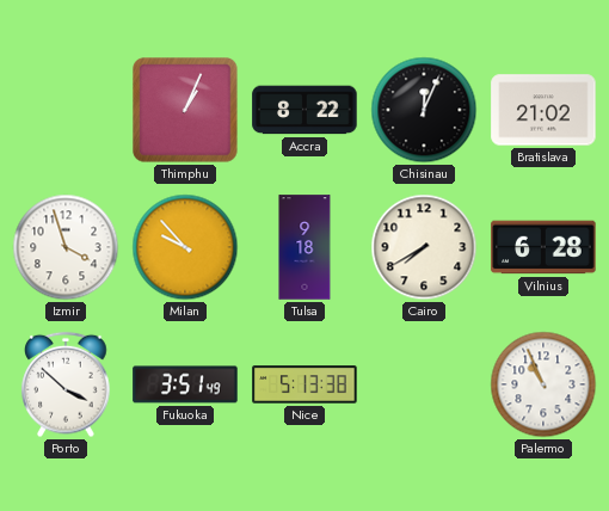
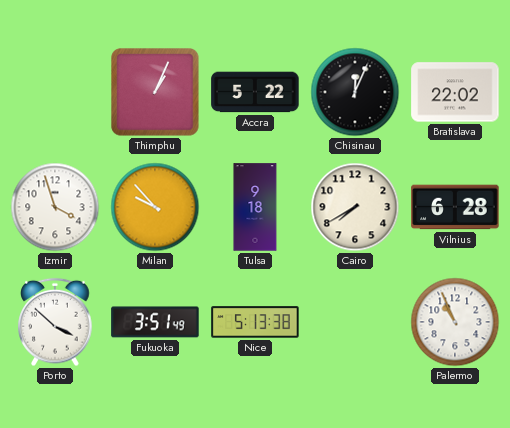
Accra: 8:22 -> 5:22 (255, 92)
Bratislava: 21:02 -> 22:02 (455, 92)
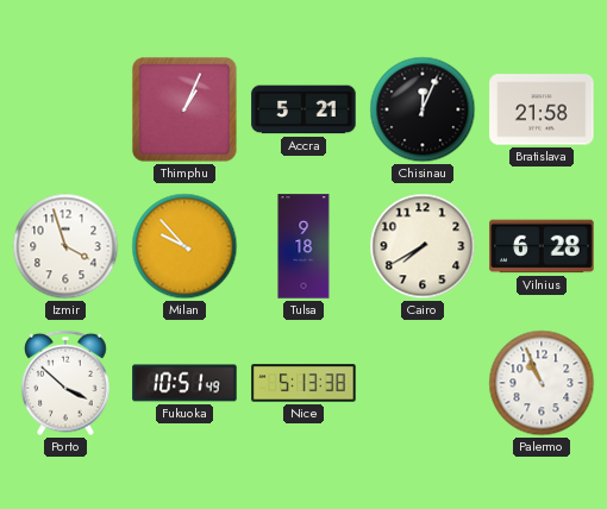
Accra: 5:22 -> 5:21 (303, 109)
Bratislava: 22:02 -> 21:58 (542, 109)
Fukuoka: 3:51 -> 10:51 (184, 383)
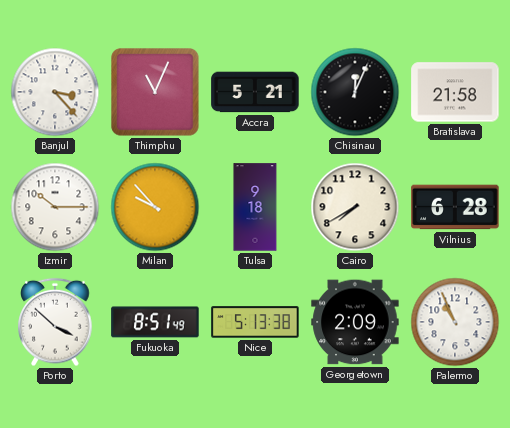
Banjul: none -> 3:23 (55, 92)
Thimphu: 1:04 -> 11:04 (155, 92)
Izmir: 3:57 -> 10:15 (55, 207)
Fukuoka: 10:51 -> 8:51 (155, 322)
Georgetown: none -> 2:09 (355, 322)
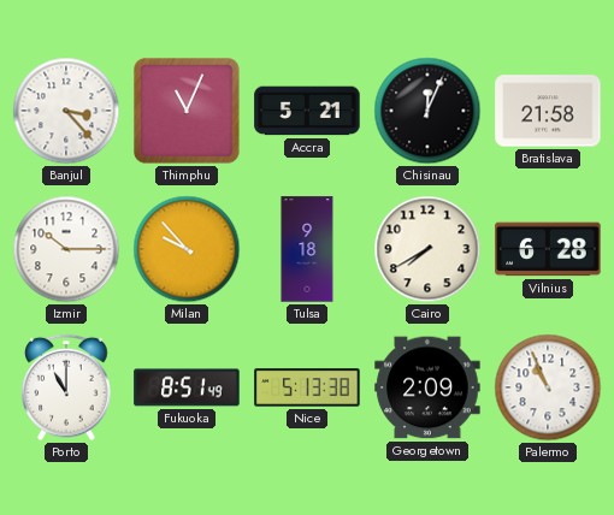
Porto: 3:52 -> 11:00 (66, 387)
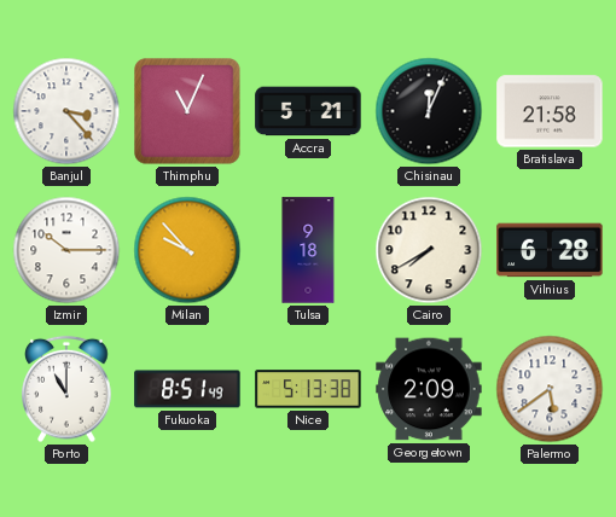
Palermo: 10:56 -> 5:39 (550, 389)
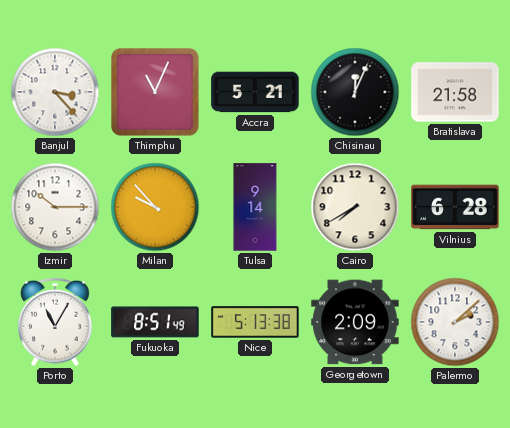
Tulsa: 9:18 -> 9:14 (255, 207)
Porto: 11:00 -> 11:05 (55, 322)
Palermo: 5:39 -> 2:08 (455, 322)
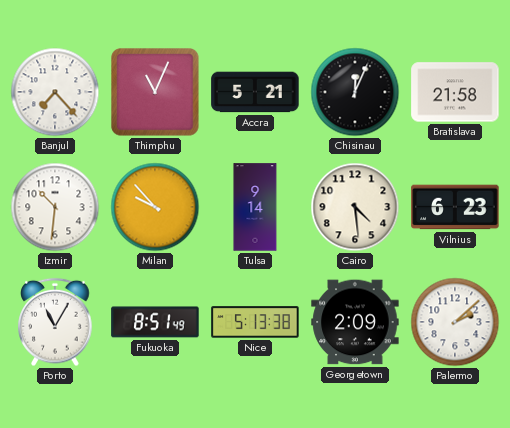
Banjul: 3:23 -> 7:23 (55, 92)
Izmir: 10:15 -> 10:31 (55, 207)
Cairo: 7:40 -> 4:29 (355, 207)
Vilnius: 6:28 -> 6:23 (455, 207)
